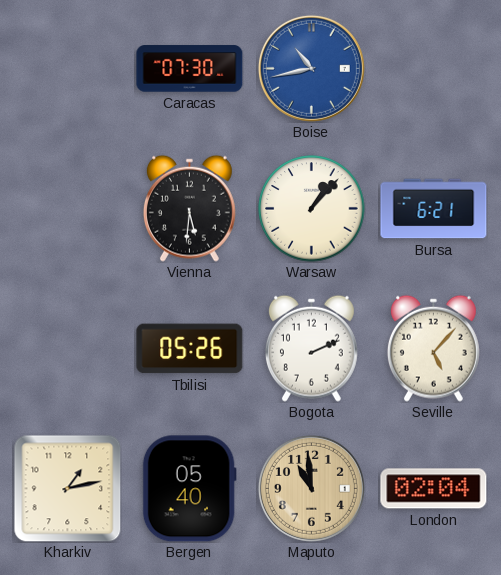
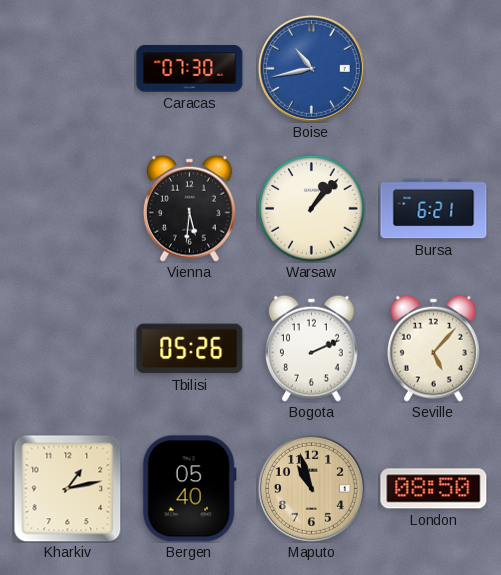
Maputo: 10:59 -> 10:57 (311, 488)
London: 02:04 -> 08:50 (434, 489)
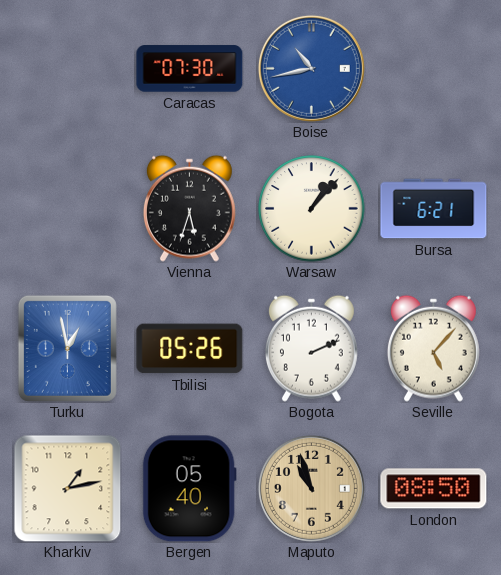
Vienna: 5:31 -> 5:33 (189, 208)
Turku: none -> 12:58 (67, 348)
